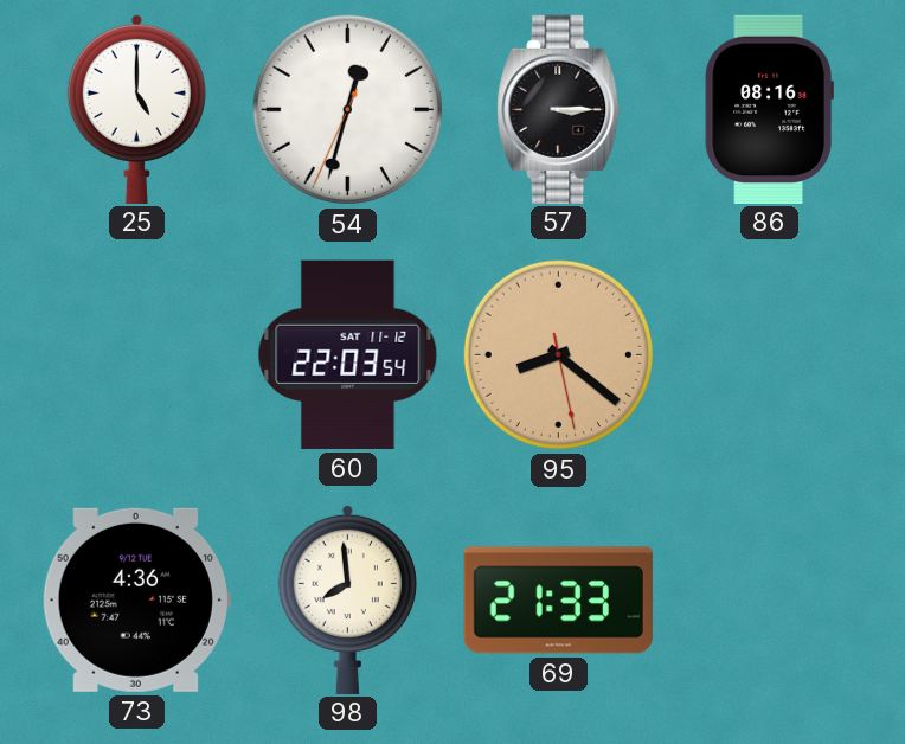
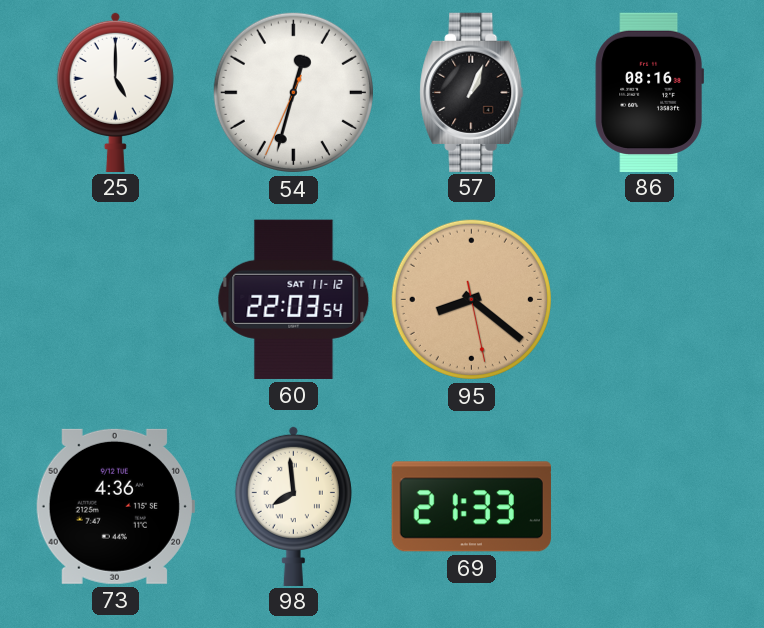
57: 3:15 -> 1:04 (472, 92)
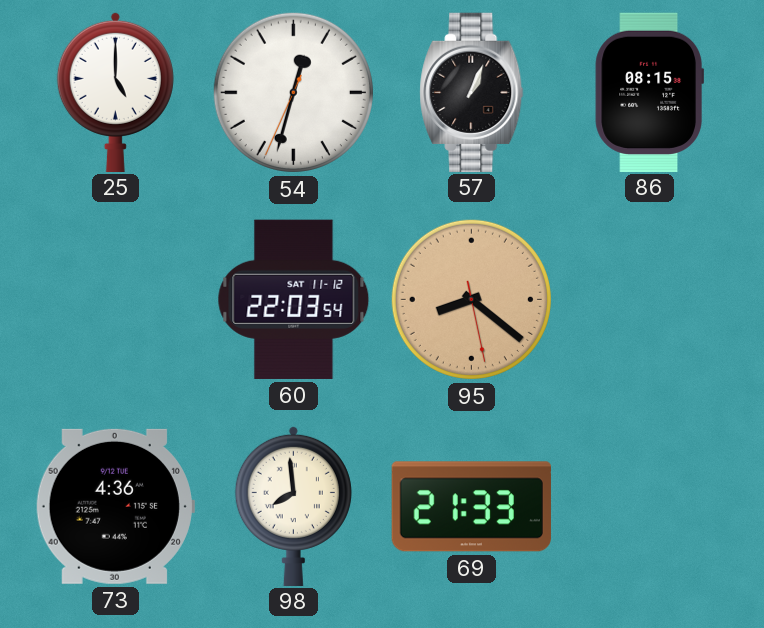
86: 08:16 -> 08:15 (649, 92)
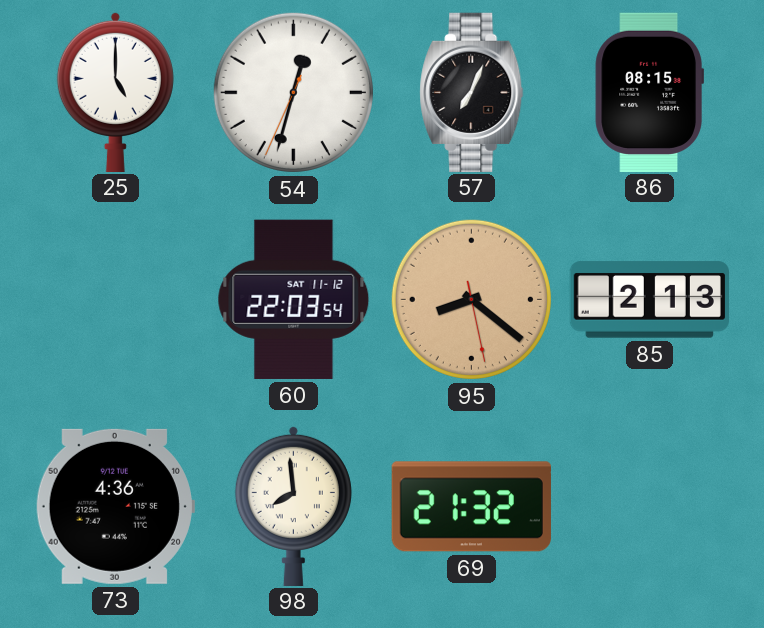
57: 1:04 -> 7:04 (472, 92)
85: none -> 2:13 (649, 300)
69: 21:33 -> 21:32 (471, 507)
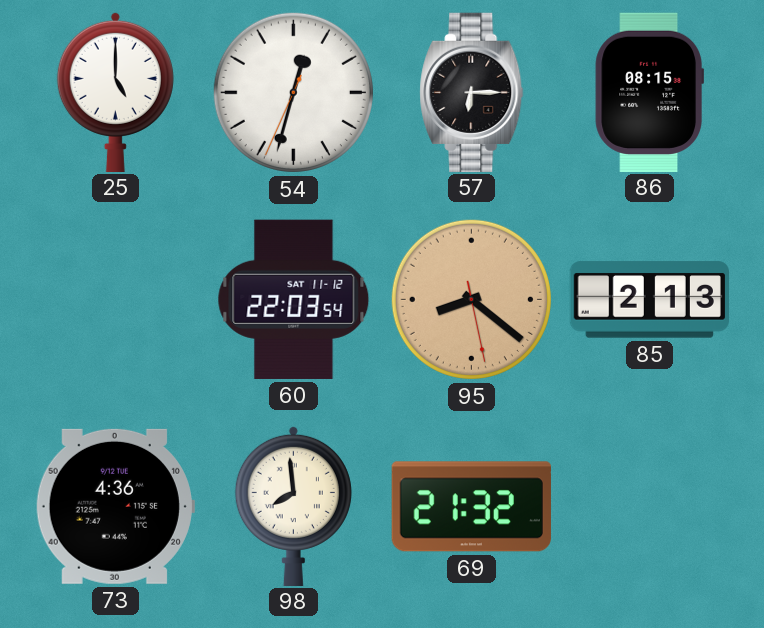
57: 7:04 -> 6:15 (472, 92)
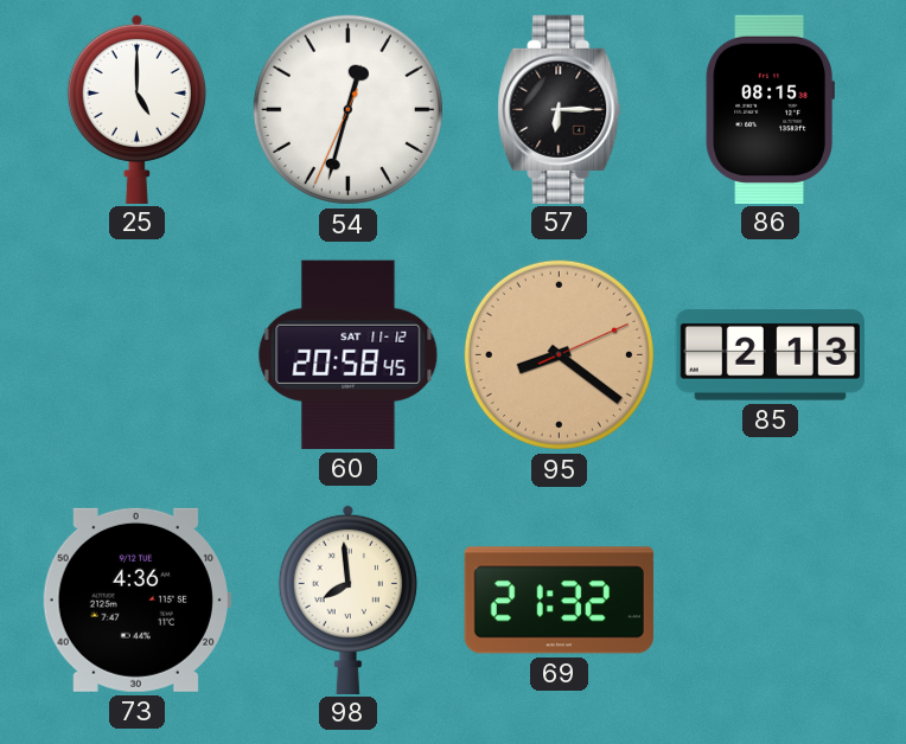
60: 22:03 -> 20:58 (349, 354)
95: 8:21:28 -> 8:21:11 (559, 354)
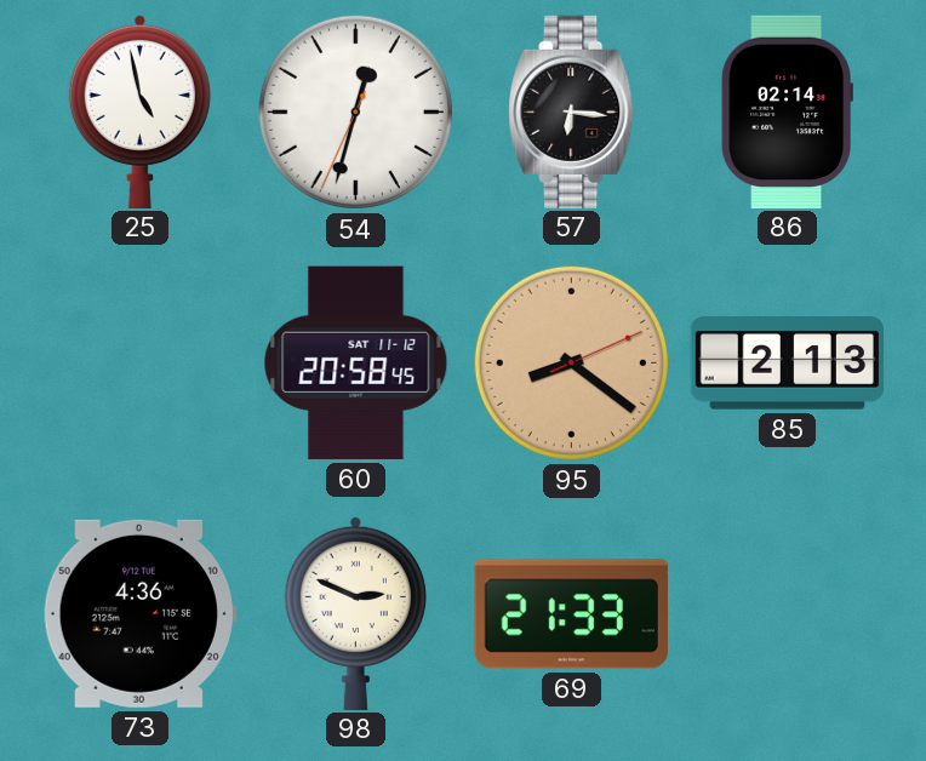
25: 5:00 -> 4:58 (139, 110)
57: 6:15 -> 6:16 (572, 111)
86: 08:15 -> 02:14 (787, 111)
98: 7:59 -> 2:49 (355, 612)
69: 21:32 -> 21:33 (571, 614)
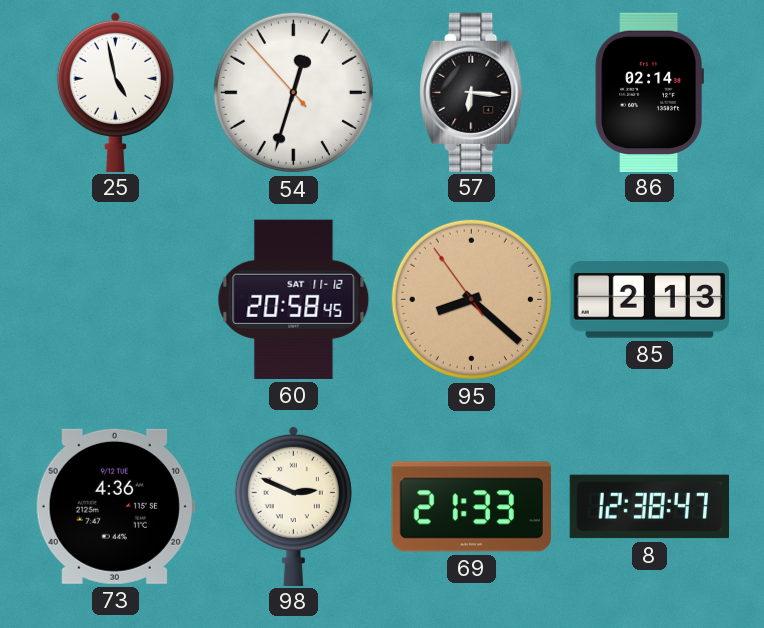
54: 12:32:34 -> 12:32:53 (293, 92)
95: 8:21:11 -> 8:21:54 (471, 299)
8: none -> 12:38 (649, 507)
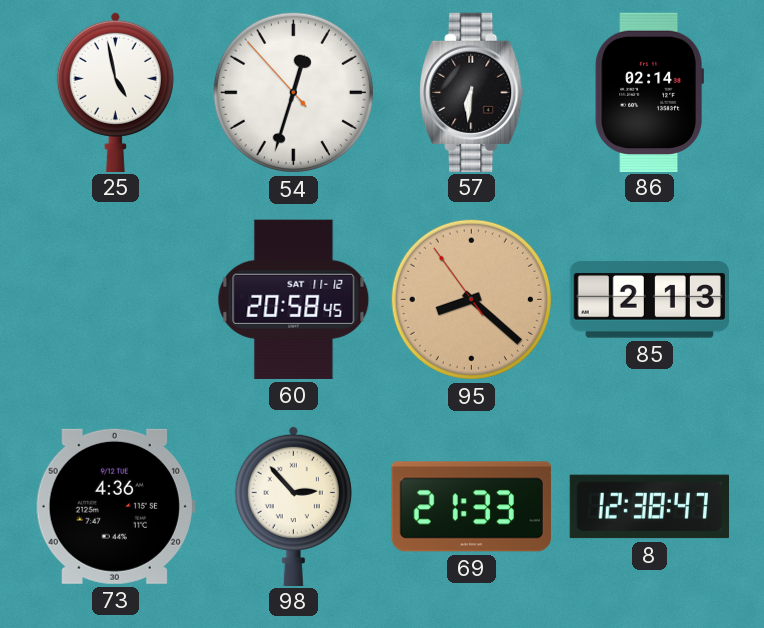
57: 6:16 -> 6:31 (472, 92)
98: 2:49 -> 2:53 (293, 505)
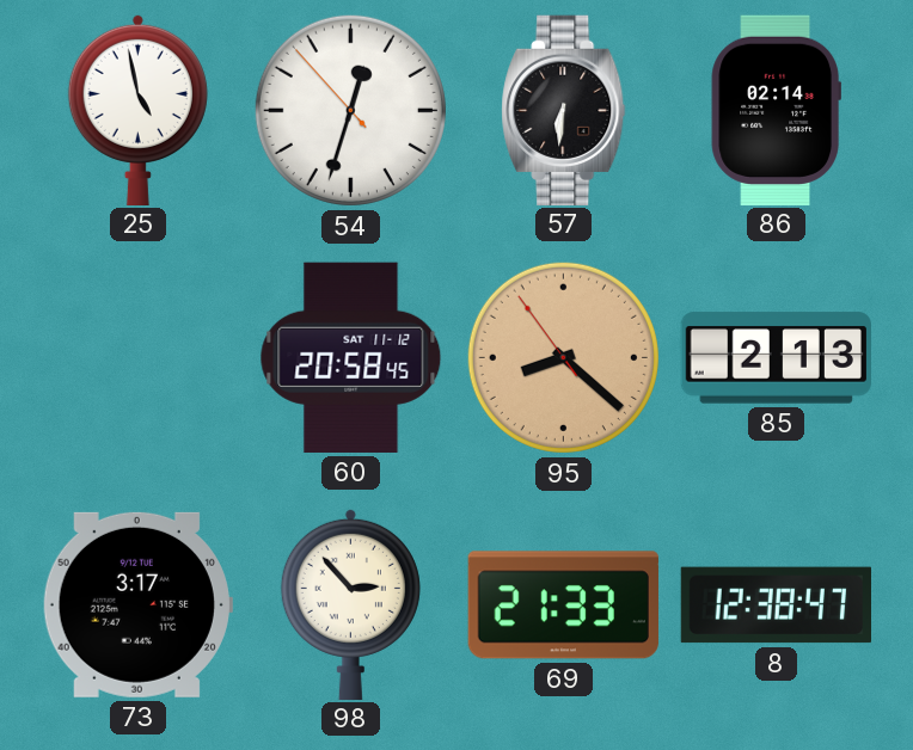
73: 4:36 -> 3:17 (137, 604)
